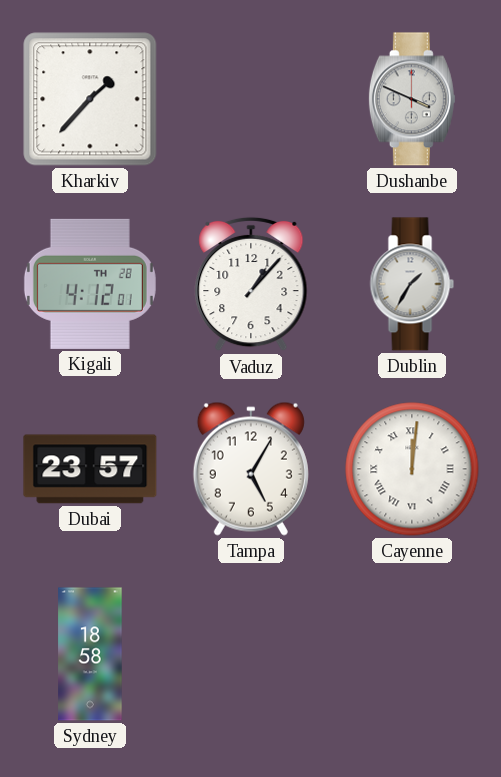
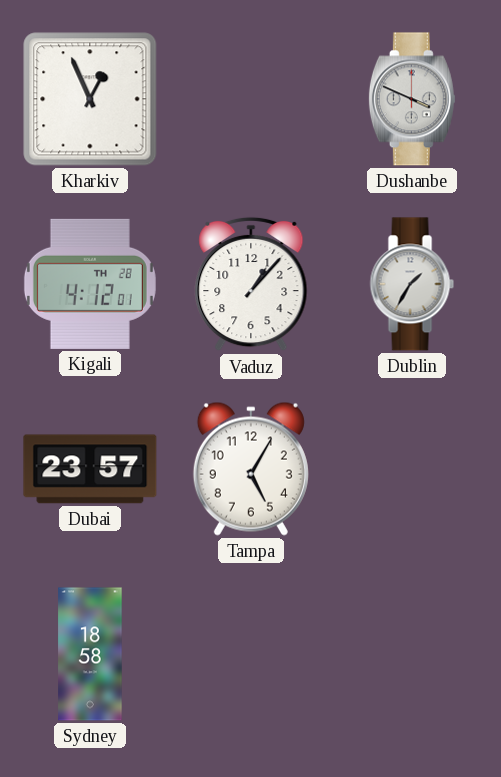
Kharkiv: 1:37 -> 12:56 (90, 99)
Cayenne: 12:01 -> none (412, 469)
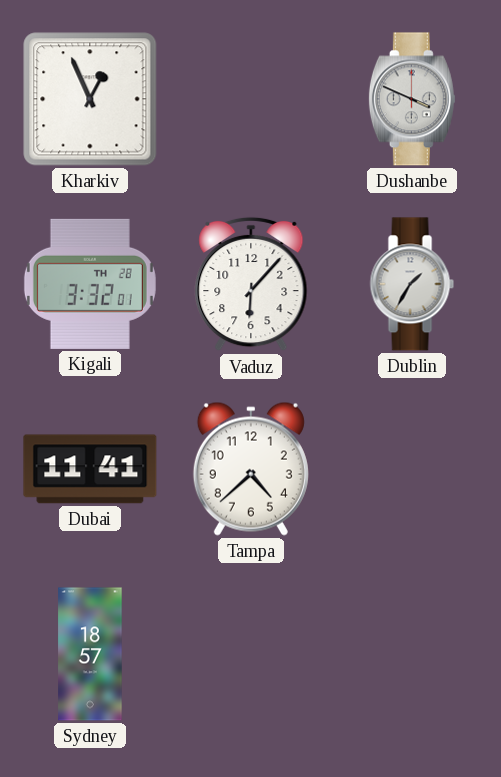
Kigali: 4:12 -> 3:32 (90, 284)
Vaduz: 1:07 -> 6:07 (251, 284)
Dubai: 23:57 -> 11:41 (90, 469)
Tampa: 5:05 -> 4:38 (251, 469)
Sydney: 18:58 -> 18:57 (90, 654)
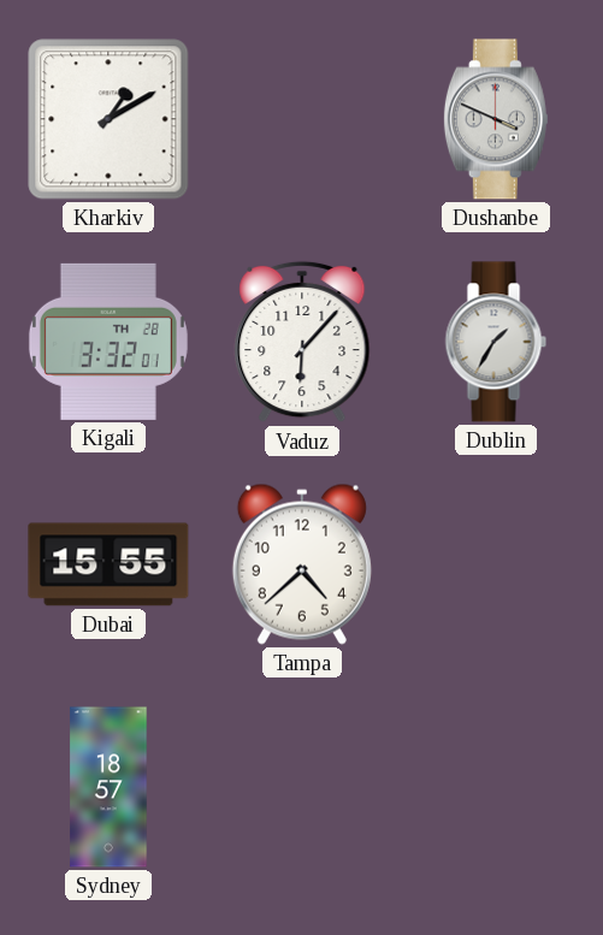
Kharkiv: 12:56 -> 1:10 (108, 119)
Dubai: 11:41 -> 15:55 (108, 564)
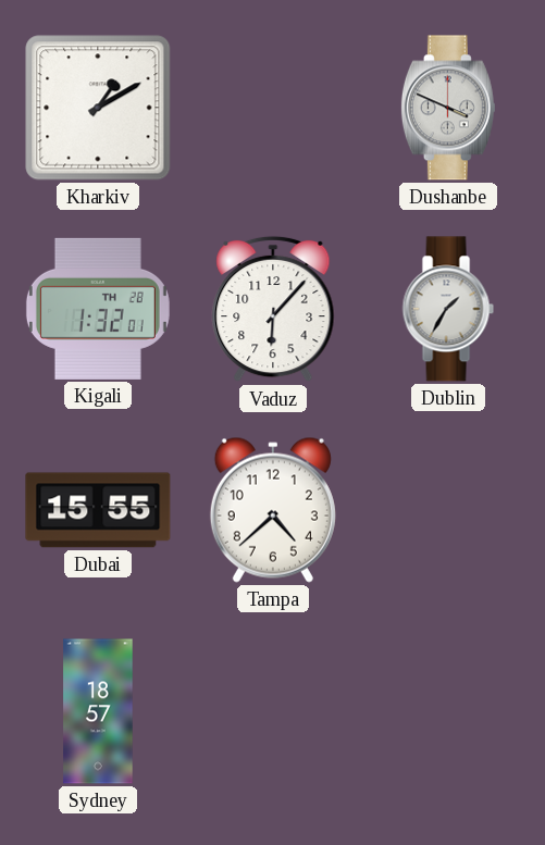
Kigali: 3:32 -> 1:32 (98, 309)
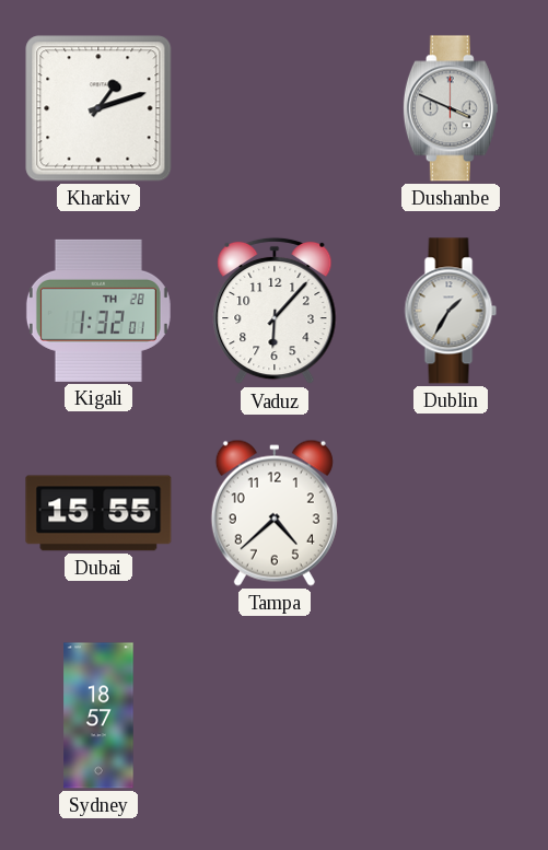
Kharkiv: 1:10 -> 1:12 (98, 108)
